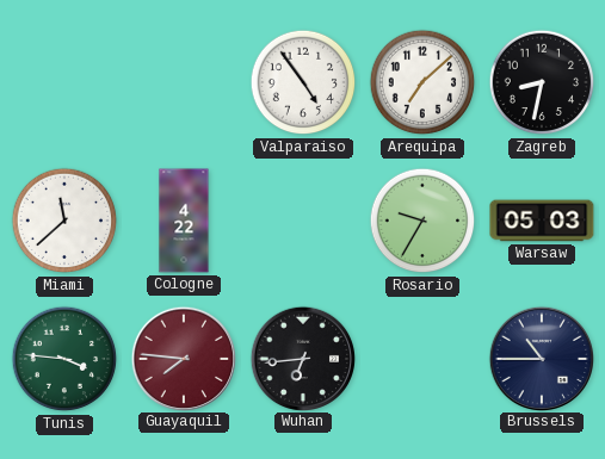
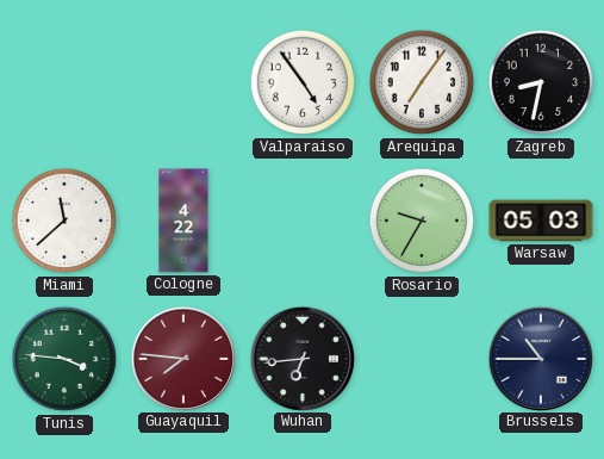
Arequipa: 7:08 -> 7:06 (422, 82)
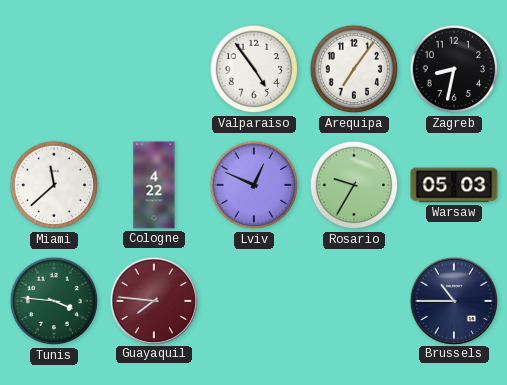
Lviv: none -> 12:49 (254, 185)
Wuhan: 6:44 -> none (301, 358)
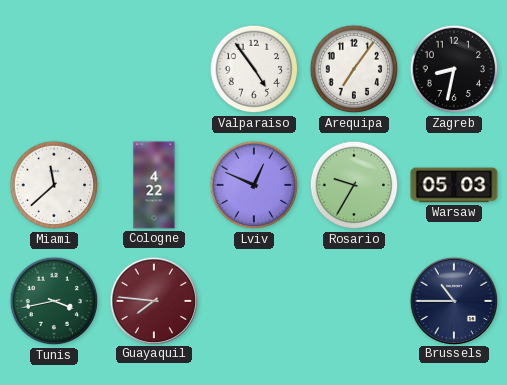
Tunis: 3:46 -> 3:43 (54, 301)
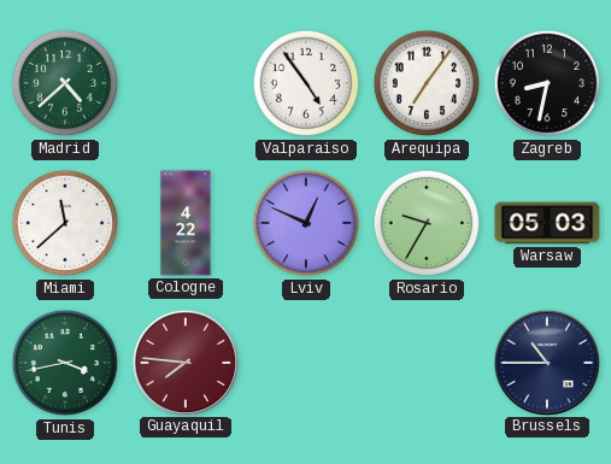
Madrid: none -> 4:38 (65, 83)
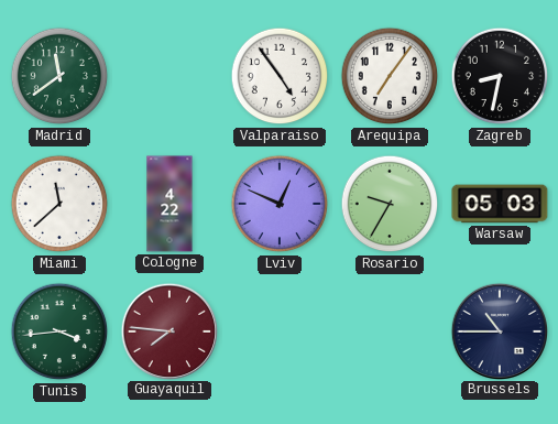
Madrid: 4:38 -> 11:39 (59, 76)
Tunis: 3:43 -> 3:44 (59, 331)
